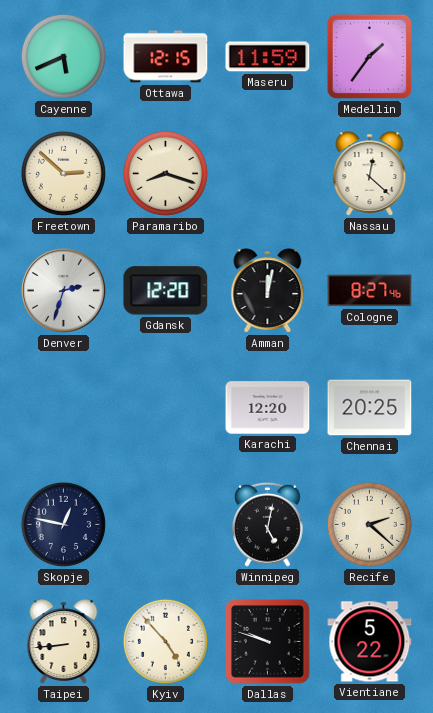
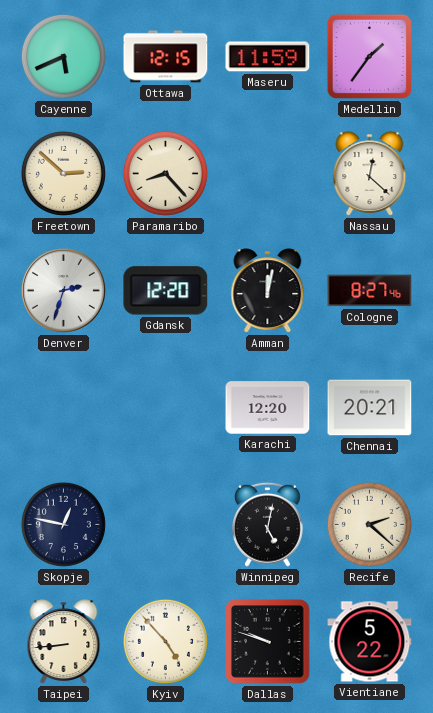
Paramaribo: 8:18 -> 8:23 (165, 173)
Chennai: 20:25 -> 20:21 (370, 408)
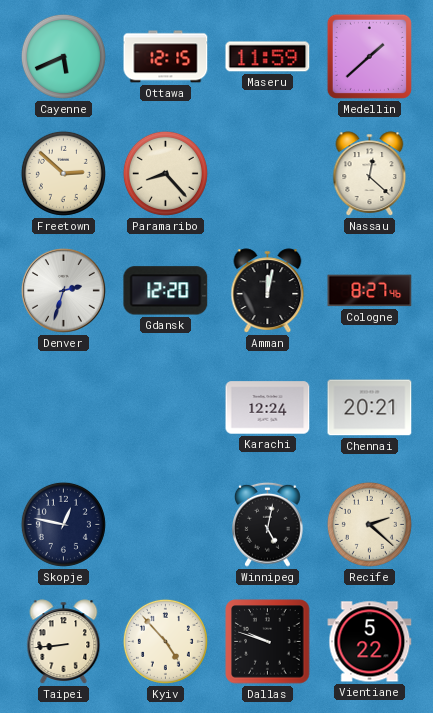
Medellin: 1:36 -> 1:38 (369, 56)
Karachi: 12:20 -> 12:24 (268, 408)
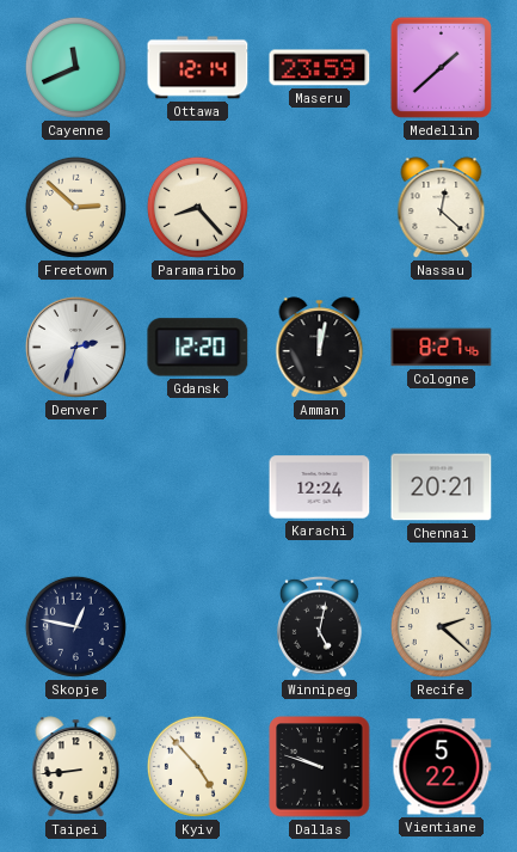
Cayenne: 5:41 -> 11:41 (75, 67)
Ottawa: 12:15 -> 12:14 (198, 68)
Maseru: 11:59 -> 23:59 (320, 68)
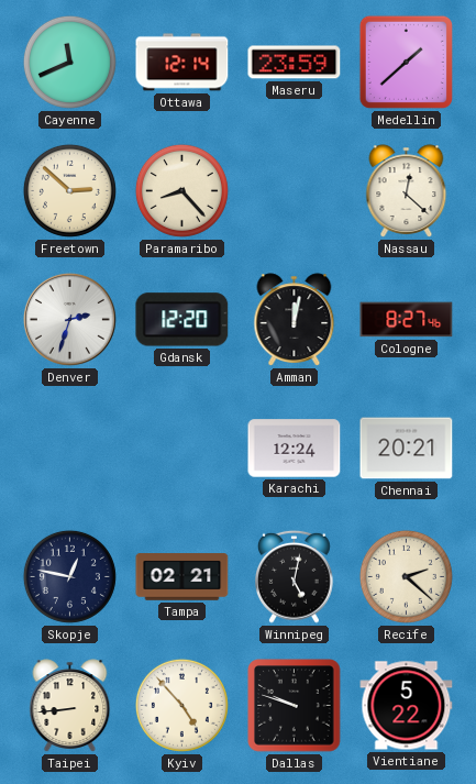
Tampa: none -> 02:21 (182, 577)
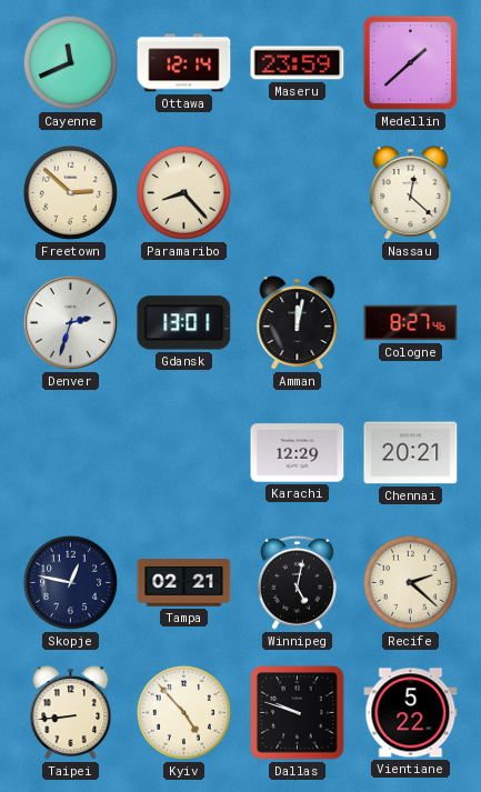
Gdansk: 12:20 -> 13:01 (184, 323)
Karachi: 12:24 -> 12:29 (298, 453)
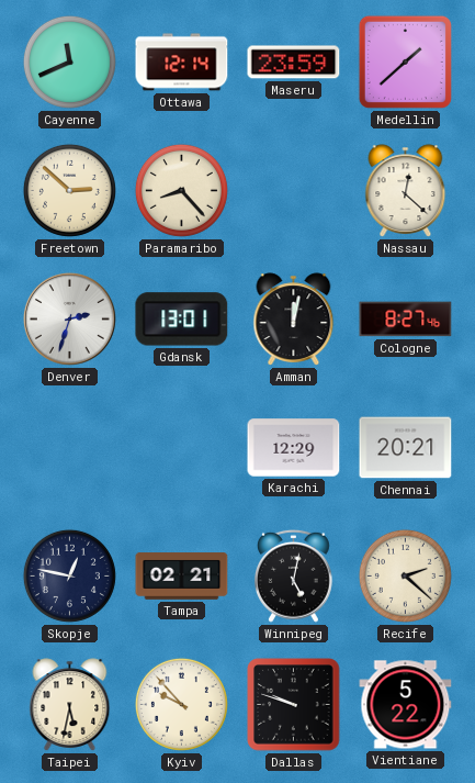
Taipei: 8:44 -> 5:32 (70, 705)
Kyiv: 4:53 -> 9:53 (181, 704)
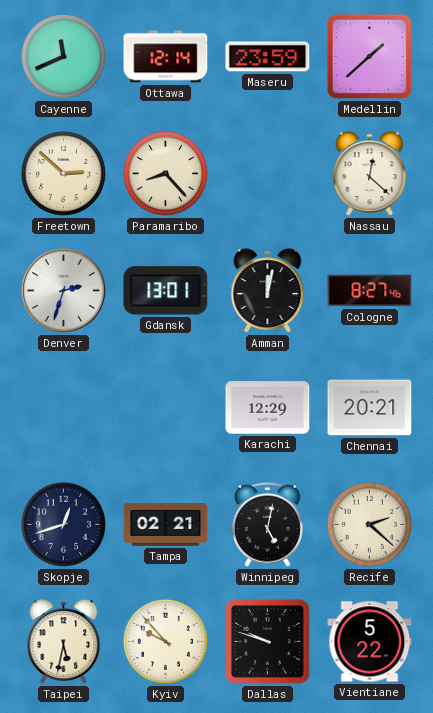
Skopje: 12:47 -> 12:42 (63, 524)
